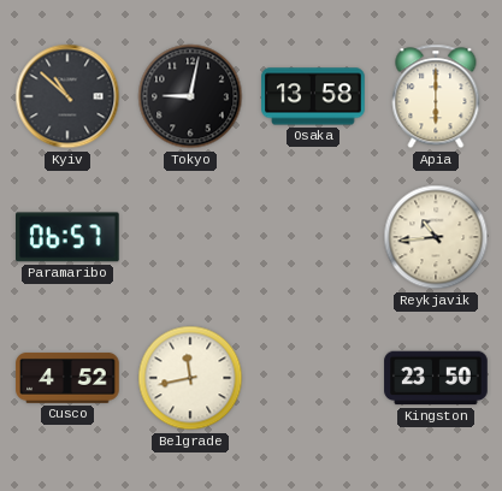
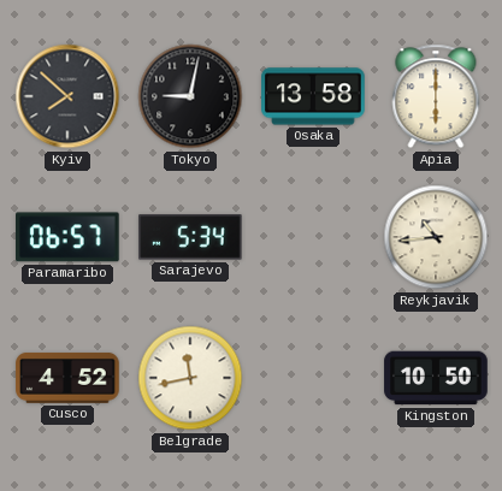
Kyiv: 10:52 -> 7:52 (67, 96)
Sarajevo: none -> 5:34 (191, 237)
Kingston: 23:50 -> 10:50 (436, 378)
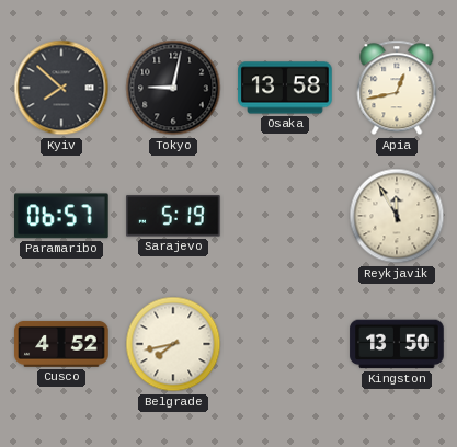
Apia: 6:00 -> 12:43 (397, 88)
Sarajevo: 5:34 -> 5:19 (174, 216)
Reykjavik: 10:44 -> 11:55 (397, 216)
Belgrade: 11:43 -> 7:43 (173, 344)
Kingston: 10:50 -> 13:50 (397, 344)
